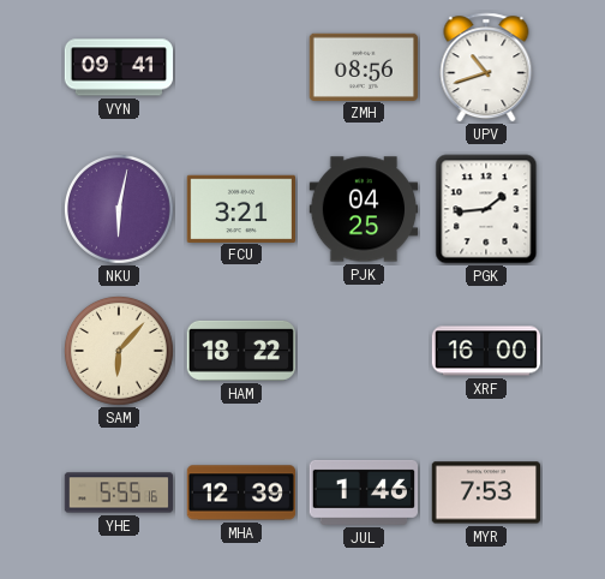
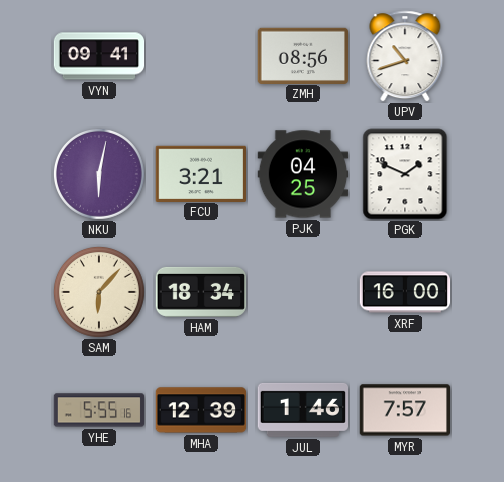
PGK: 1:44 -> 1:49 (405, 174)
HAM: 18:22 -> 18:34 (201, 292)
MYR: 7:53 -> 7:57 (404, 410)
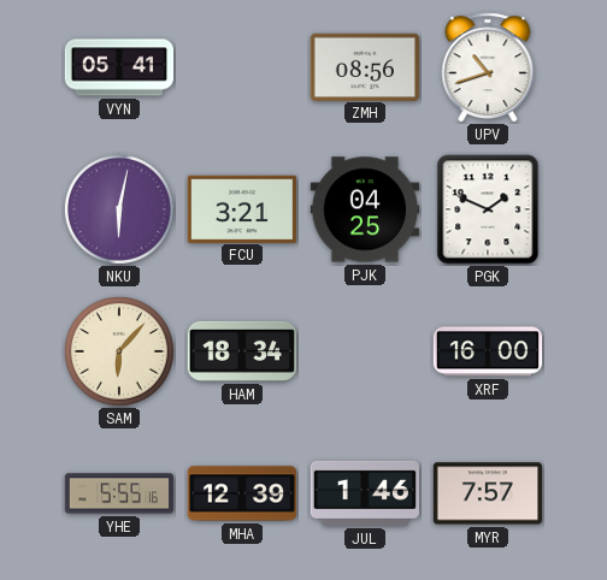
VYN: 09:41 -> 05:41 (119, 67)
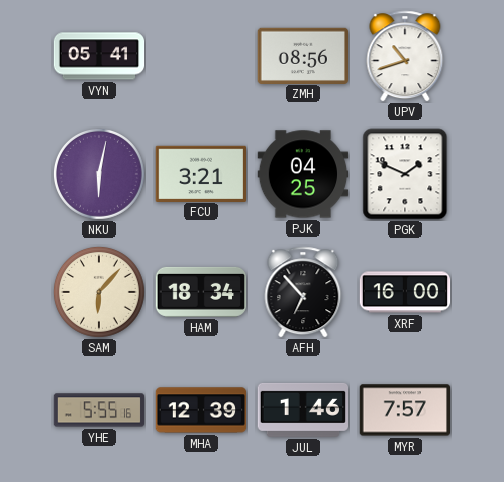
AFH: none -> 6:53 (303, 292)
